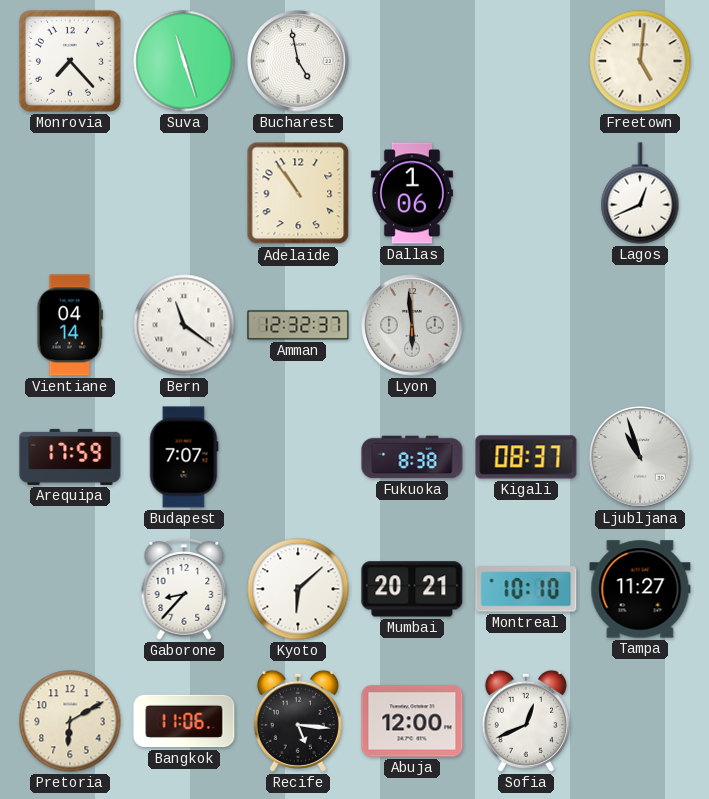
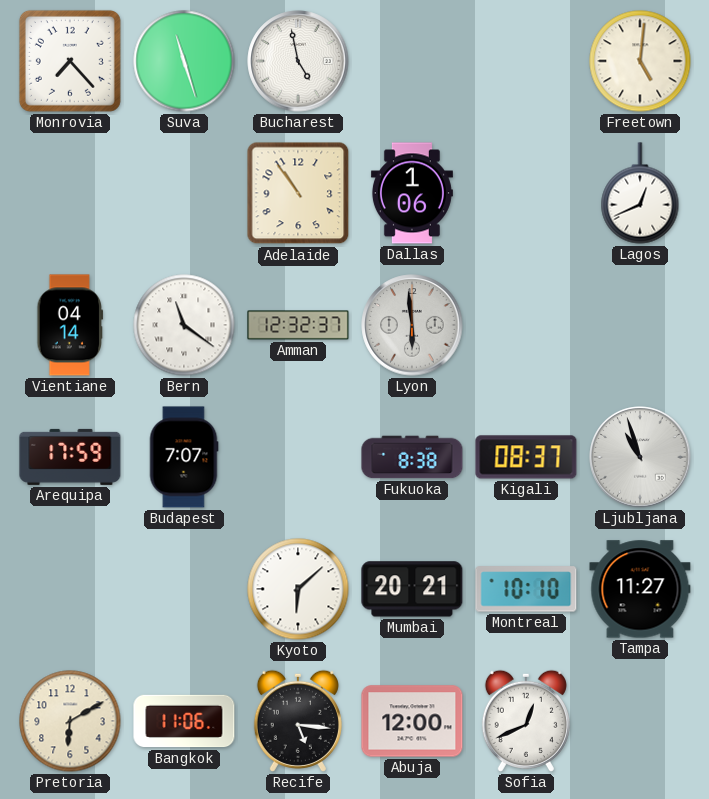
Gaborone: 8:37 -> none (184, 589)
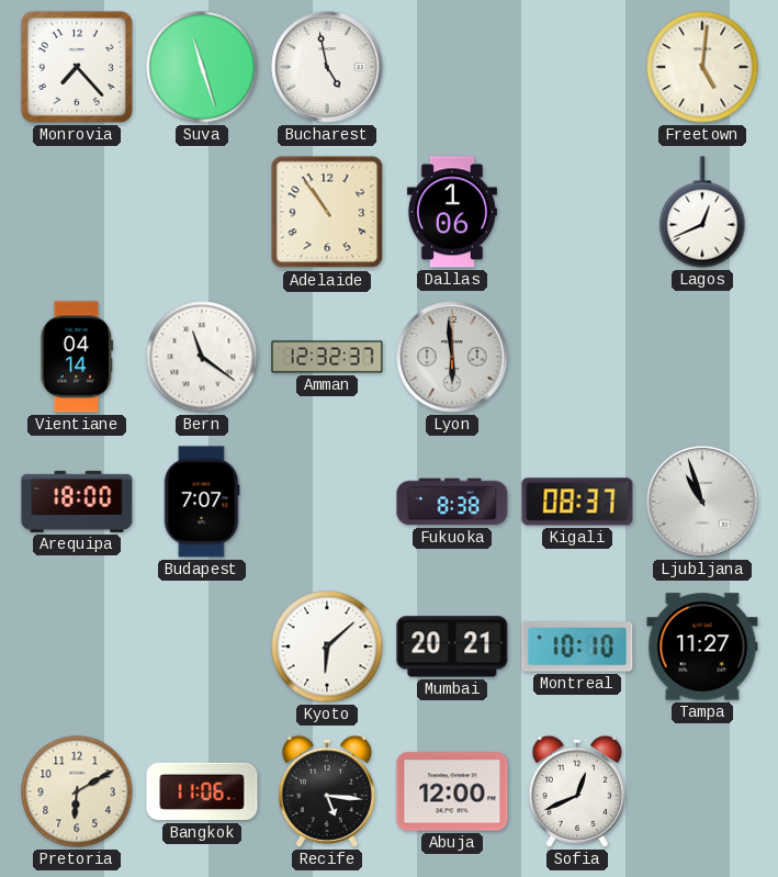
Arequipa: 17:59 -> 18:00 (77, 502)
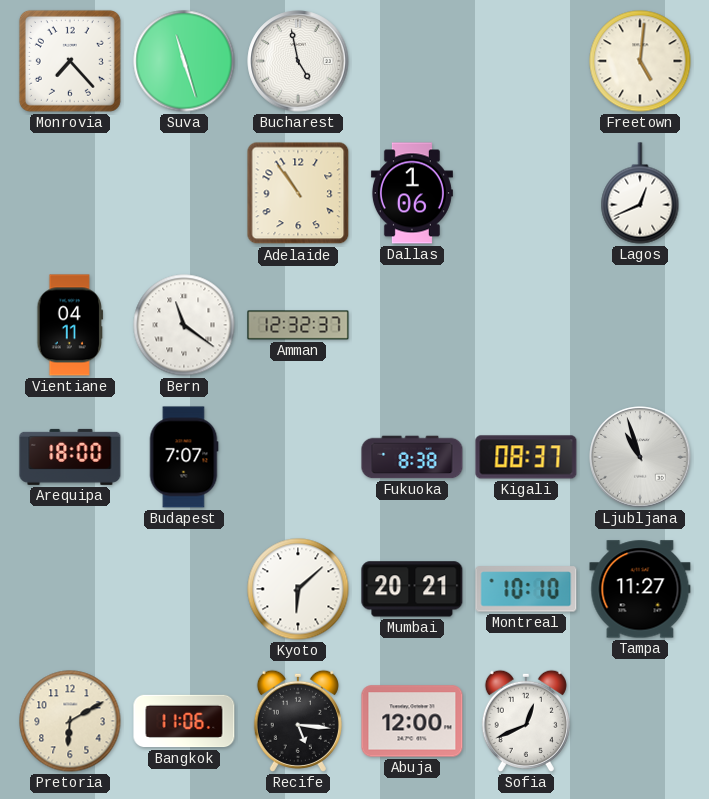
Vientiane: 04:14 -> 04:11 (70, 325)
Lyon: 5:59 -> none (452, 357)
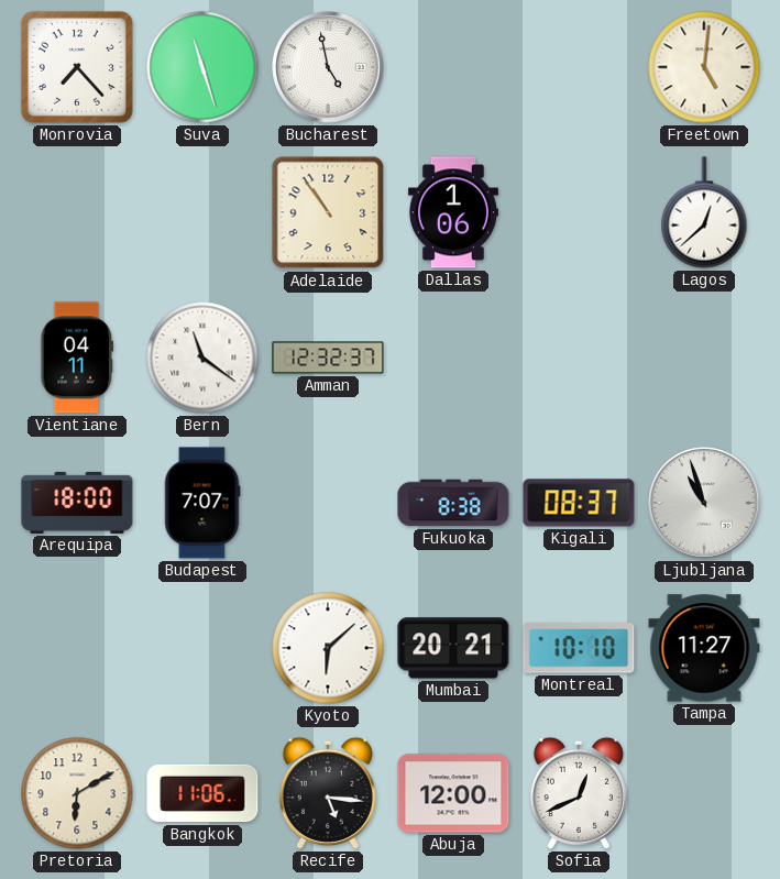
Lagos: 12:41 -> 12:38 (704, 212)
